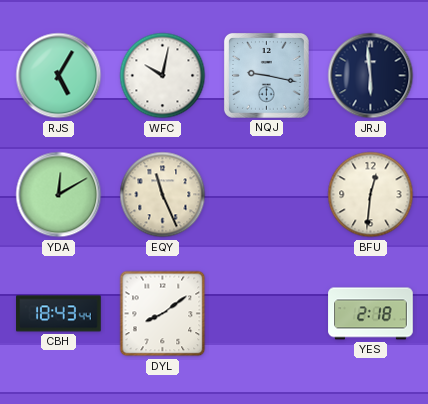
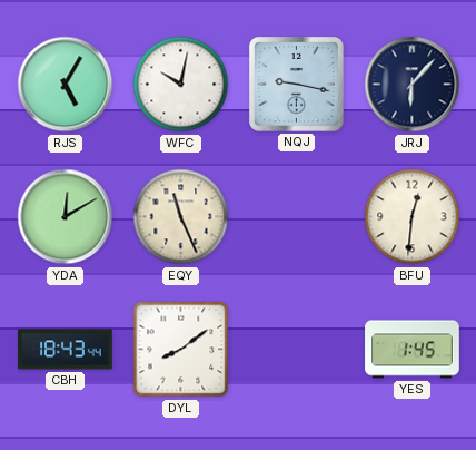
JRJ: 5:59 -> 6:07 (413, 85)
YES: 2:18 -> 1:45 (413, 350)
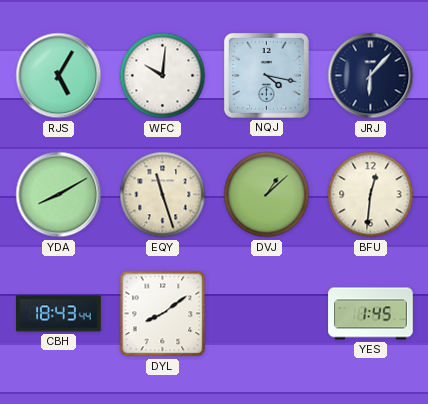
WFC: 10:02 -> 10:01 (163, 76)
NQJ: 9:17 -> 4:17 (266, 75)
YDA: 12:10 -> 8:10 (59, 195)
EQY: 11:26 -> 11:27 (163, 195)
DVJ: none -> 1:08 (267, 195)
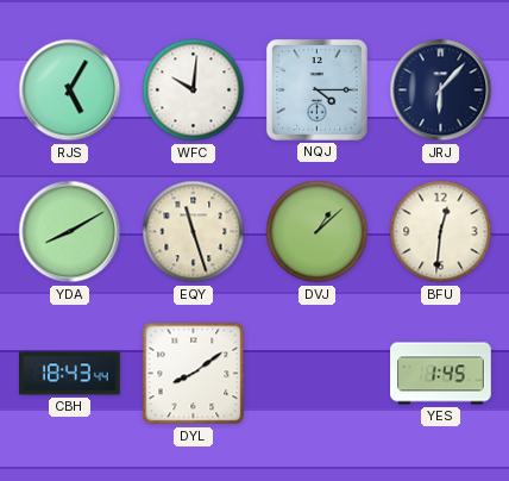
NQJ: 4:17 -> 4:15 (316, 89)
